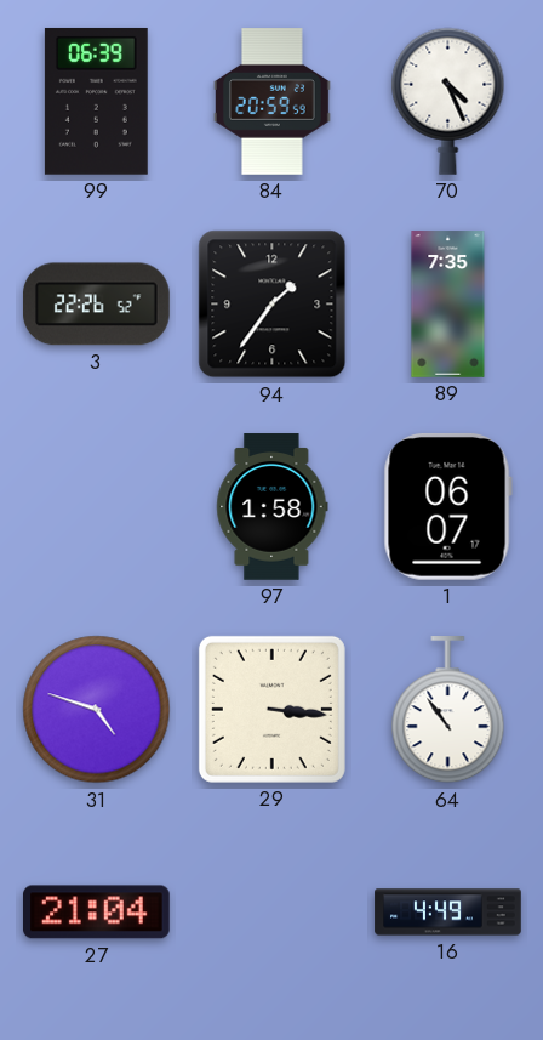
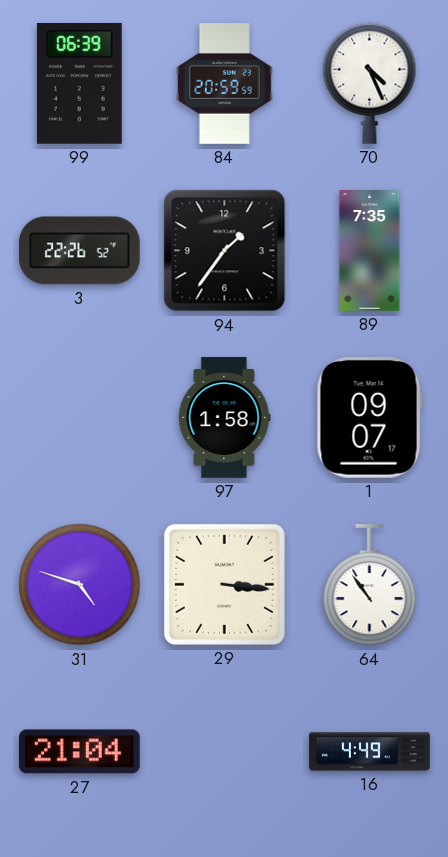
1: 06:07 -> 09:07 (369, 417)
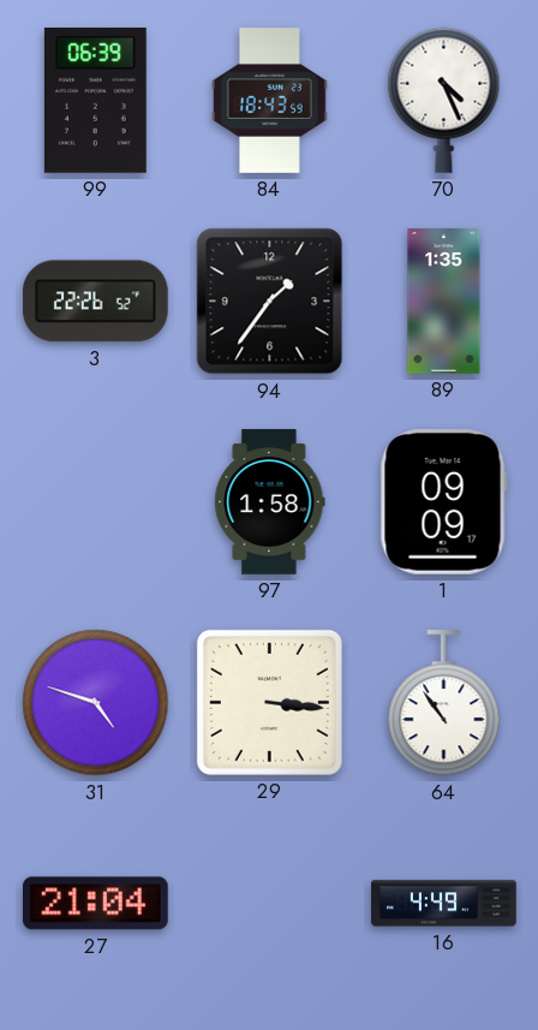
84: 20:59 -> 18:43 (270, 101)
89: 7:35 -> 1:35 (444, 302)
1: 09:07 -> 09:09 (443, 501)
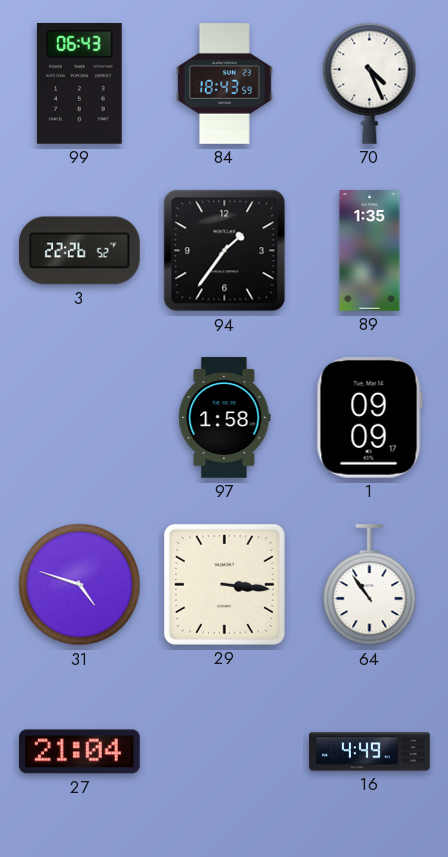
99: 06:39 -> 06:43 (79, 83)
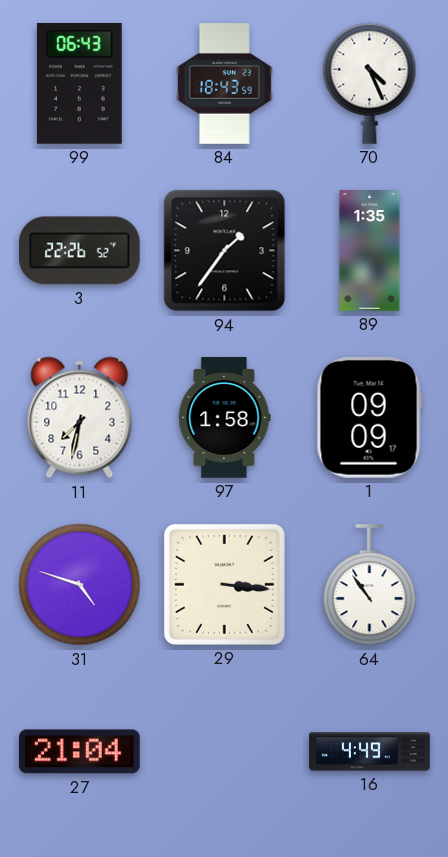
11: none -> 7:32 (80, 418)
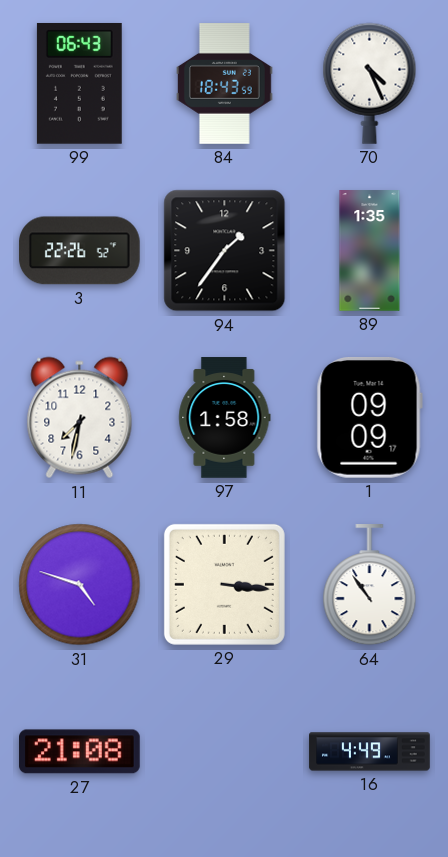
27: 21:04 -> 21:08 (80, 752)
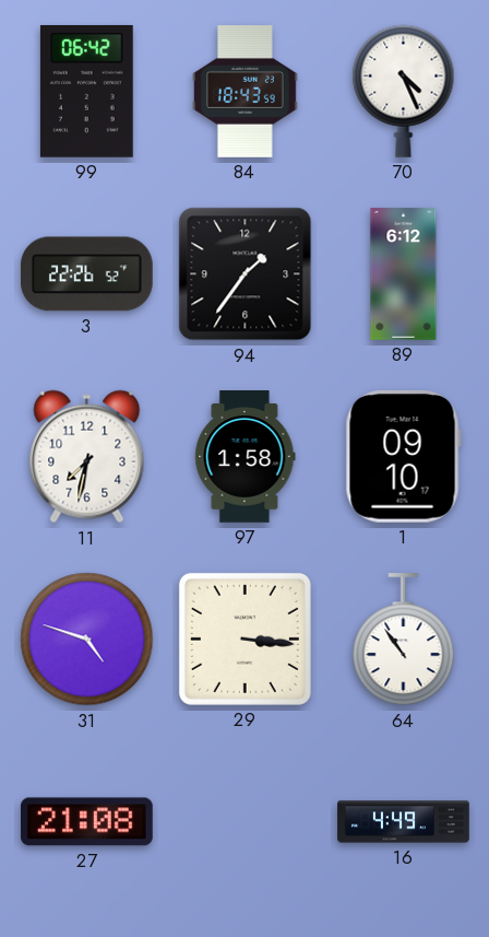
99: 06:43 -> 06:42 (86, 91)
89: 1:35 -> 6:12 (404, 274)
1: 09:09 -> 09:10 (403, 456)
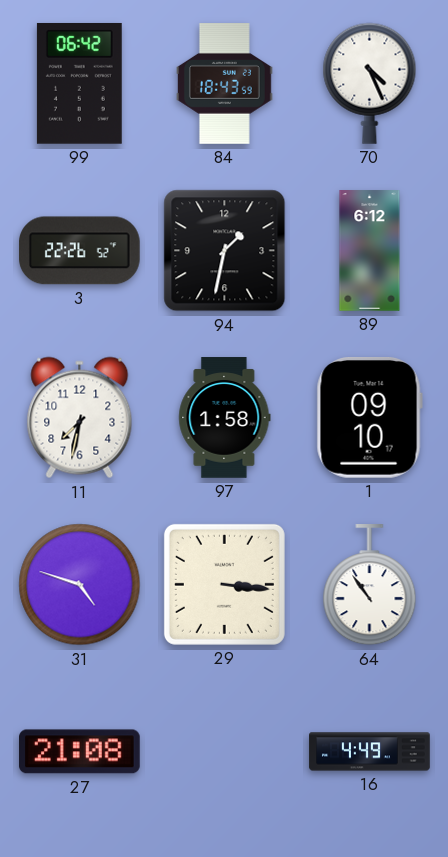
94: 1:36 -> 1:32 (225, 251)
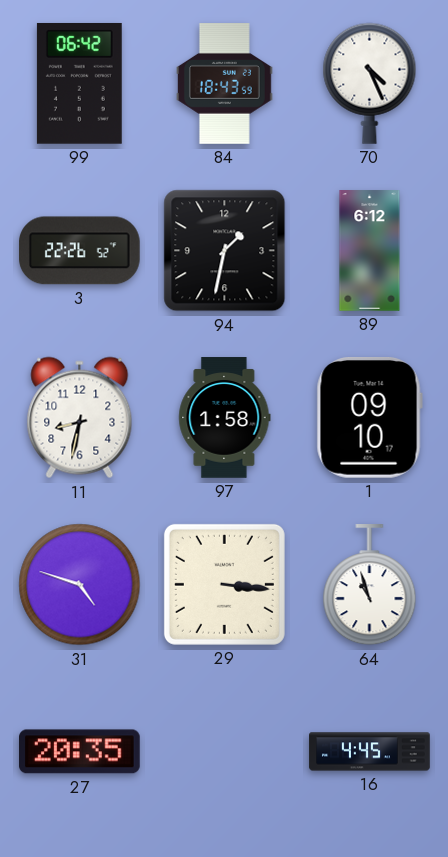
11: 7:32 -> 8:32 (80, 418)
64: 10:54 -> 10:57 (370, 585)
27: 21:08 -> 20:35 (80, 752)
16: 4:49 -> 4:45 (370, 752)
